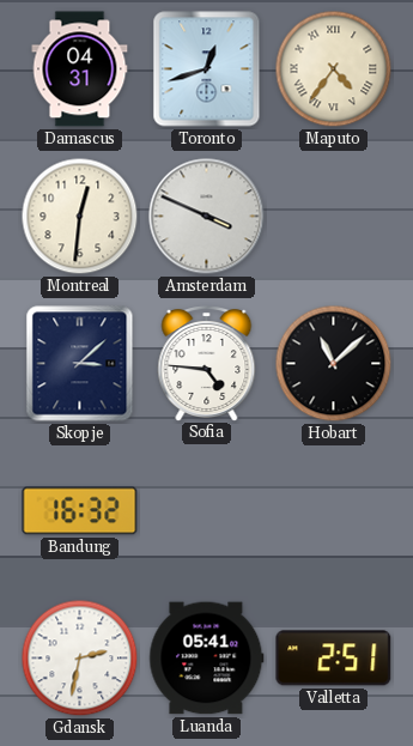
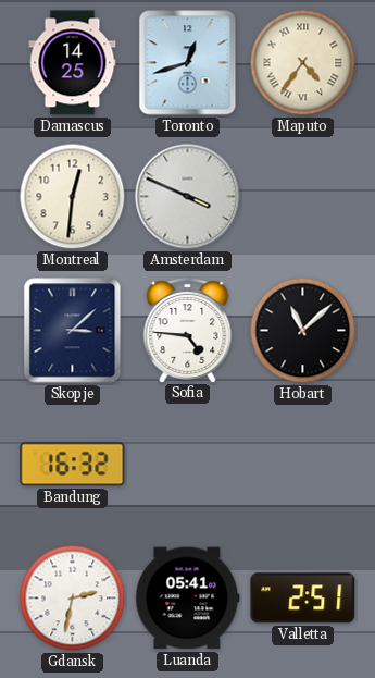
Damascus: 04:31 -> 14:25 (73, 63)
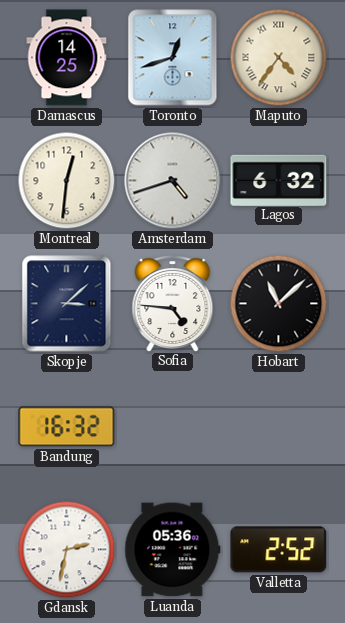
Amsterdam: 3:49 -> 4:42 (173, 181)
Lagos: none -> 6:32 (279, 180)
Luanda: 05:41 -> 05:36 (173, 550)
Valletta: 2:51 -> 2:52 (279, 550)
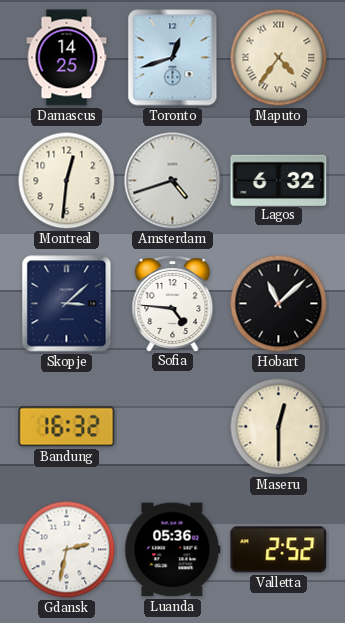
Maseru: none -> 12:30 (279, 427)
